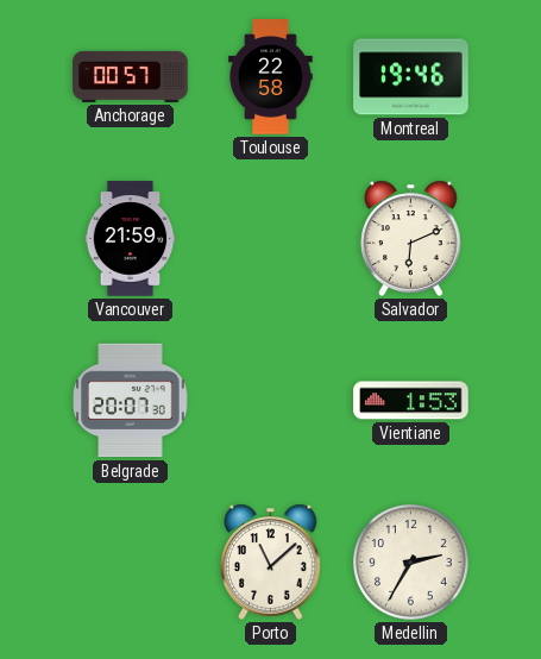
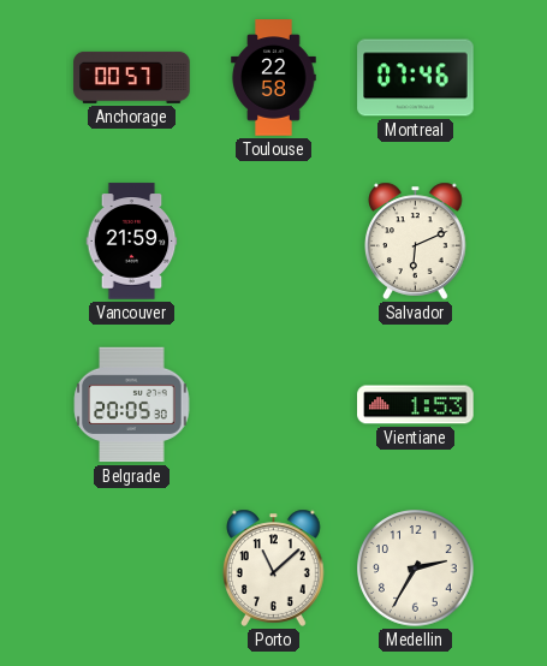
Montreal: 19:46 -> 07:46 (416, 78)
Belgrade: 20:07 -> 20:05 (132, 405)
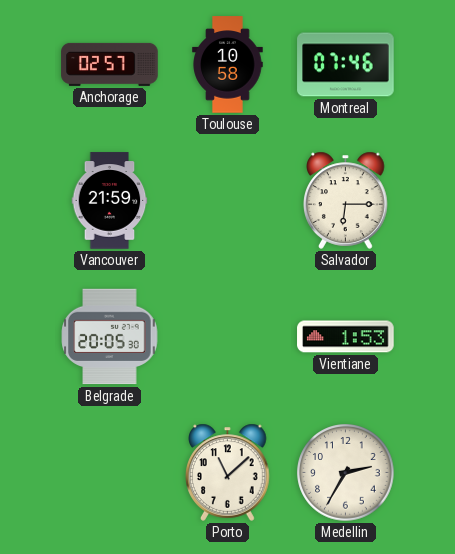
Anchorage: 00:57 -> 02:57 (110, 64)
Toulouse: 22:58 -> 10:58 (228, 65)
Salvador: 6:11 -> 6:15 (346, 200)
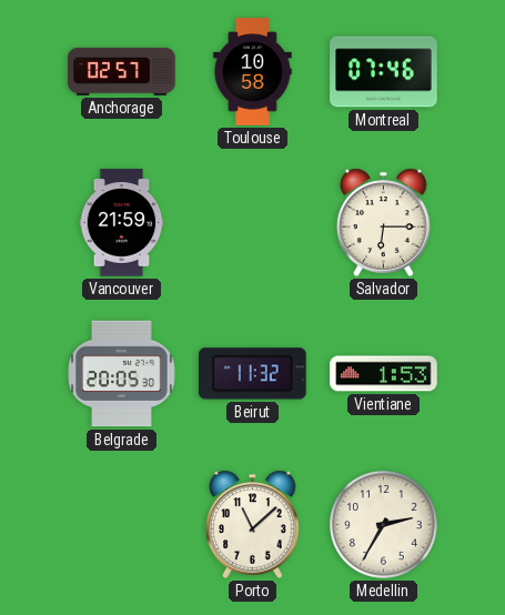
Beirut: none -> 11:32 (253, 374)
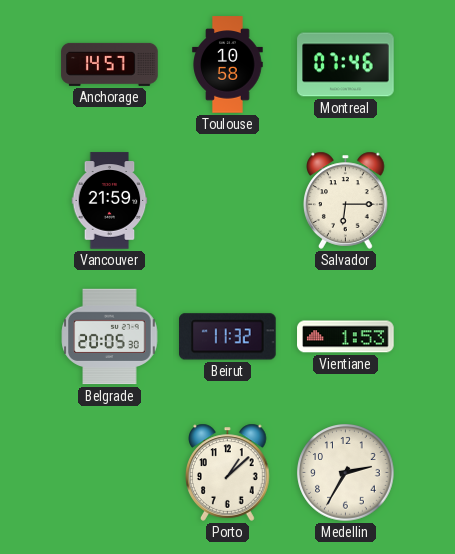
Anchorage: 02:57 -> 14:57 (110, 64)
Porto: 11:08 -> 1:08 (228, 472)
